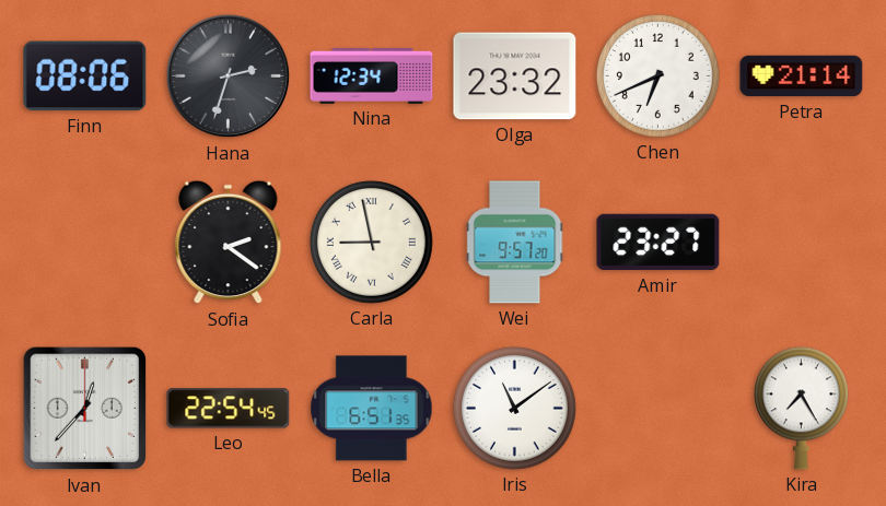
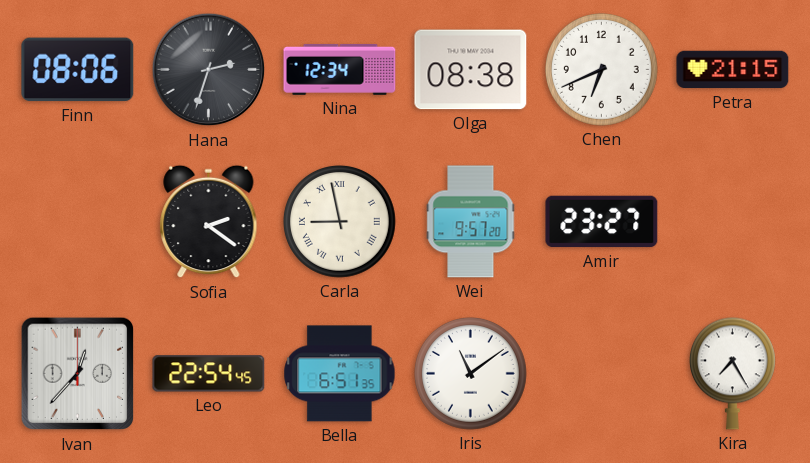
Olga: 23:32 -> 08:38 (471, 70)
Petra: 21:14 -> 21:15 (733, 70)
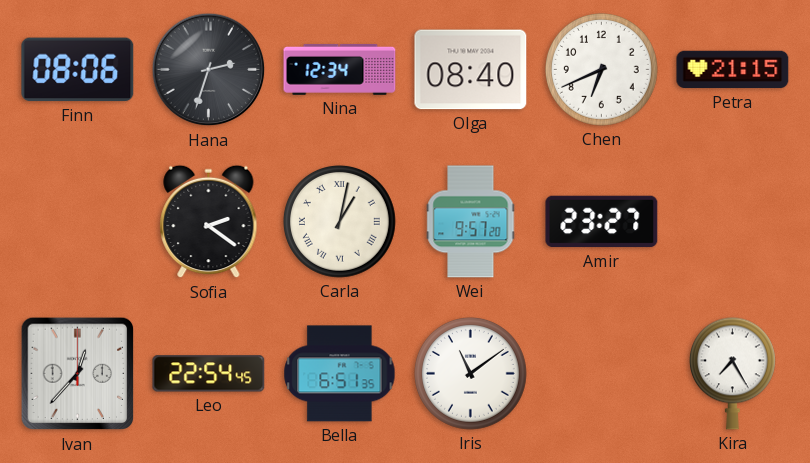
Olga: 08:38 -> 08:40 (471, 70)
Carla: 8:58 -> 1:02 (340, 222)
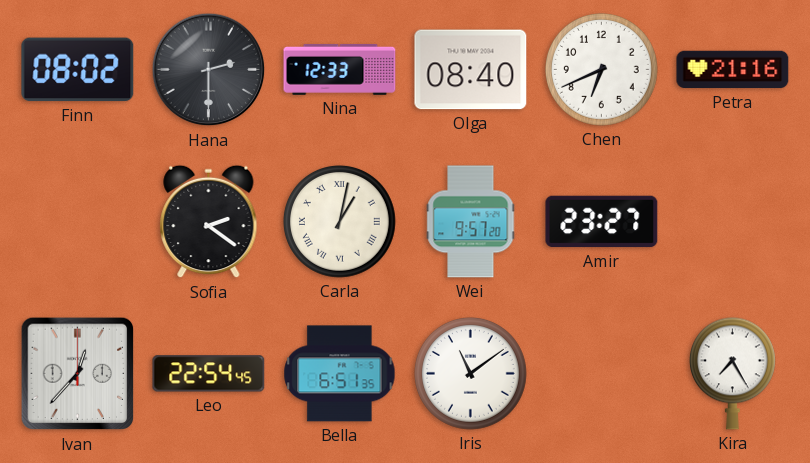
Finn: 08:06 -> 08:02 (78, 70)
Hana: 2:33 -> 2:30 (209, 70)
Nina: 12:34 -> 12:33 (340, 69)
Petra: 21:15 -> 21:16 (733, 70)
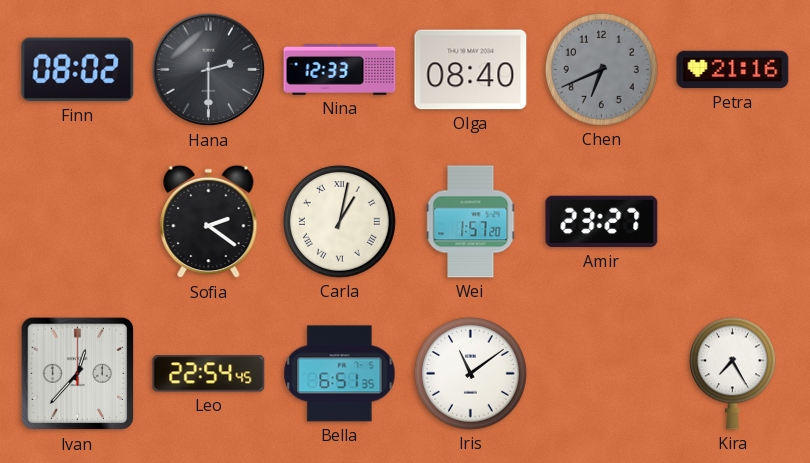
Chen dial: white -> grey (602, 70)
Wei: 9:57 -> 1:57 (471, 222)
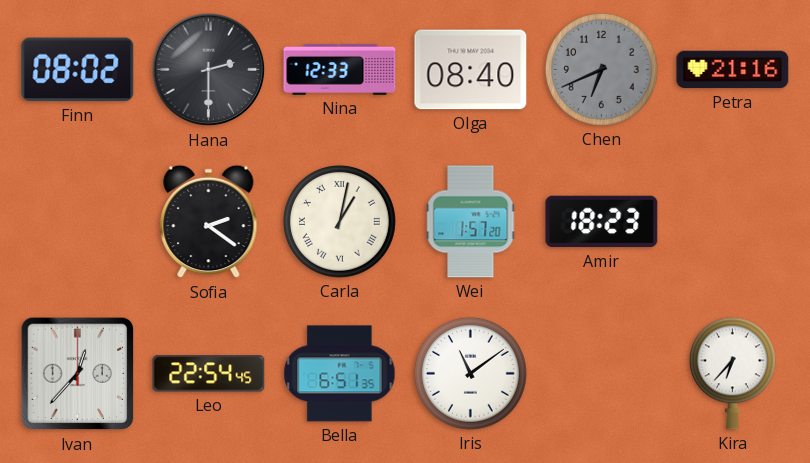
Amir: 23:27 -> 18:23 (602, 222)
Kira: 7:25 -> 6:37 (732, 373)
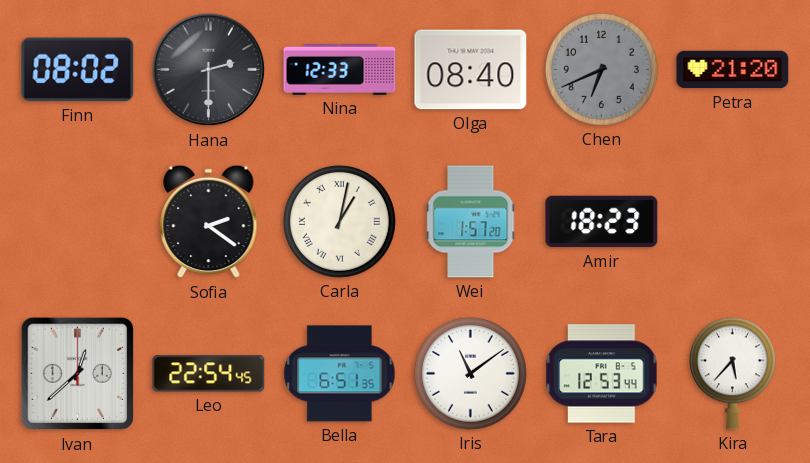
Petra: 21:16 -> 21:20 (733, 70)
Ivan: 12:37 -> 12:38 (78, 374)
Tara: none -> 12:53 (602, 374)
Kira: 6:37 -> 5:37 (732, 373)
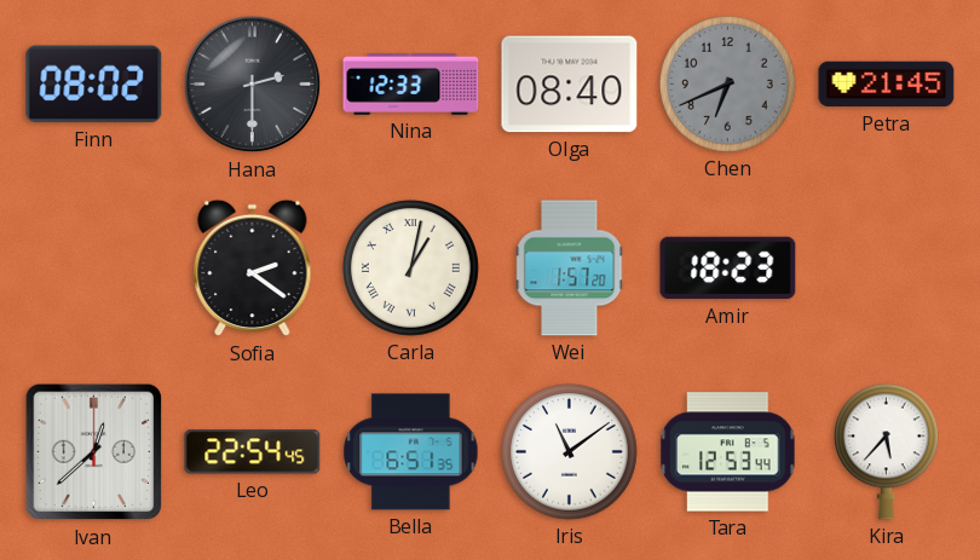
Petra: 21:20 -> 21:45 (887, 85)
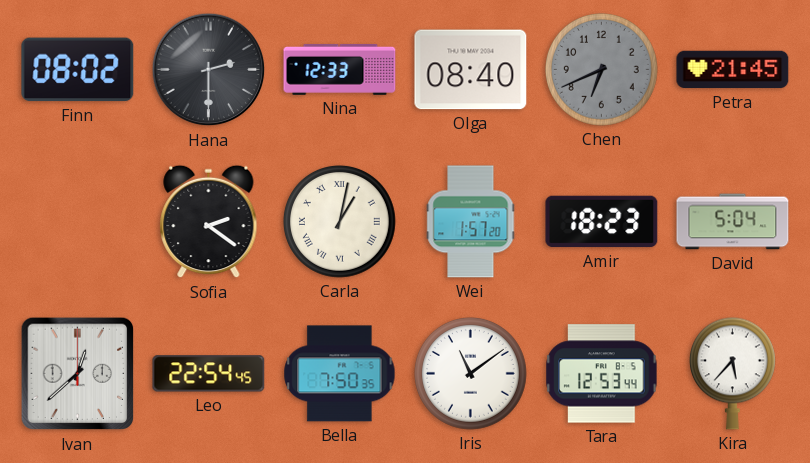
David: none -> 5:04 (733, 222)
Bella: 6:51 -> 7:50 (340, 374)
